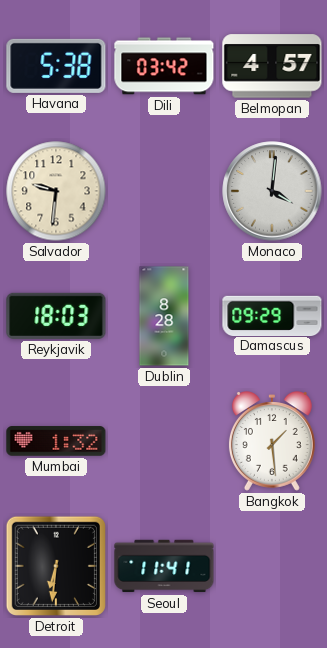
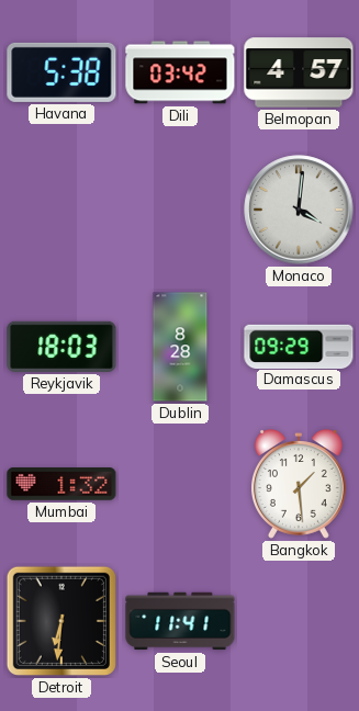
Salvador: 9:31 -> none (56, 191)
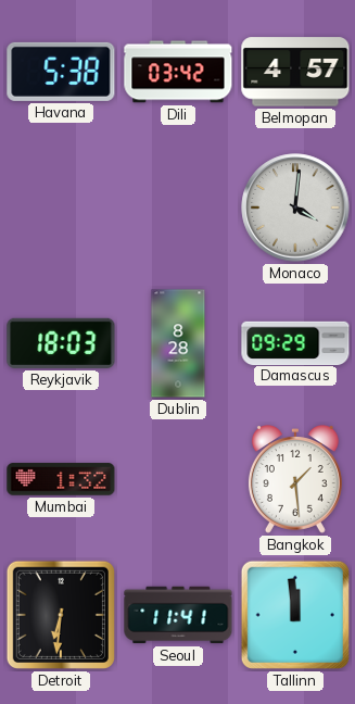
Tallinn: none -> 11:59 (295, 615)
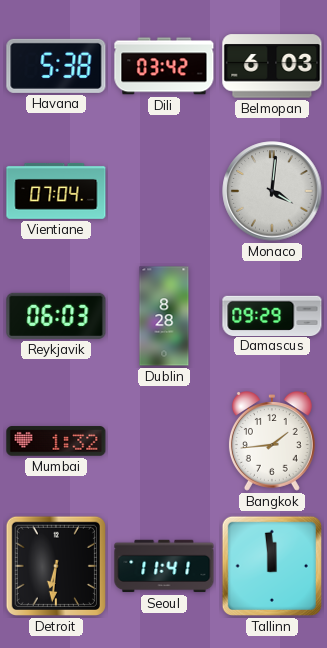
Belmopan: 4:57 -> 6:03 (272, 66)
Vientiane: none -> 07:04 (56, 191)
Reykjavik: 18:03 -> 06:03 (56, 316)
Bangkok: 1:29 -> 1:44 (272, 442)
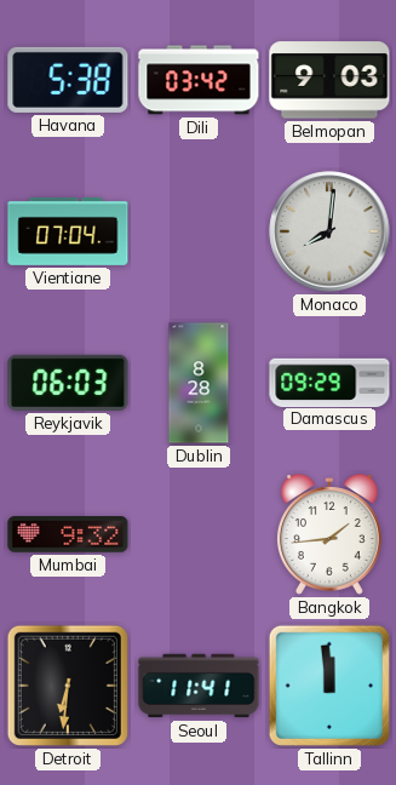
Belmopan: 6:03 -> 9:03 (329, 80)
Monaco: 4:01 -> 8:01 (329, 231)
Mumbai: 1:32 -> 9:32 (68, 534)
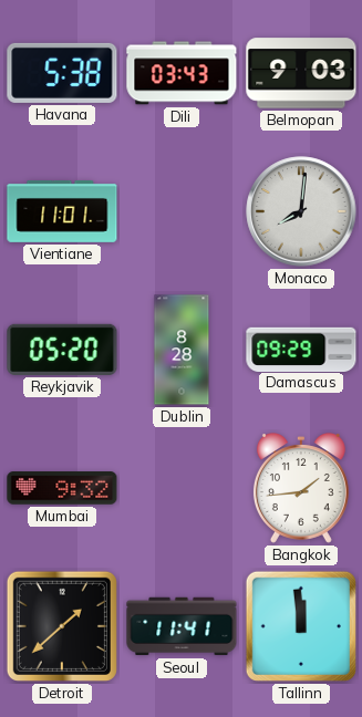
Dili: 03:42 -> 03:43 (182, 73)
Vientiane: 07:04 -> 11:01 (62, 211)
Reykjavik: 06:03 -> 05:20 (62, 350)
Detroit: 6:31 -> 1:38 (62, 626)
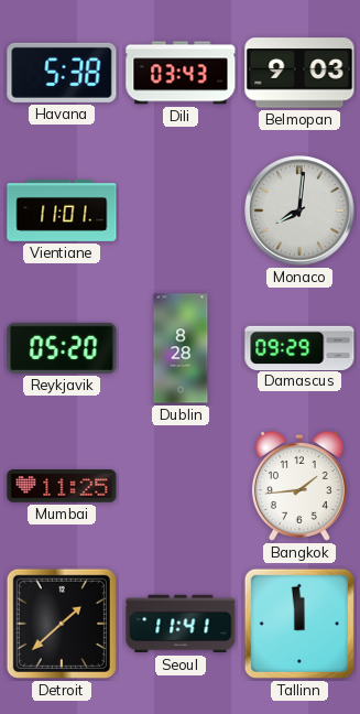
Mumbai: 9:32 -> 11:25 (62, 486)
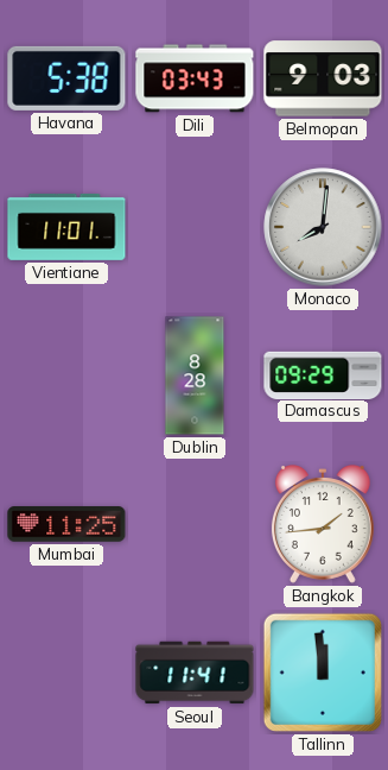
Reykjavik: 05:20 -> none (62, 348)
Detroit: 1:38 -> none (62, 624)
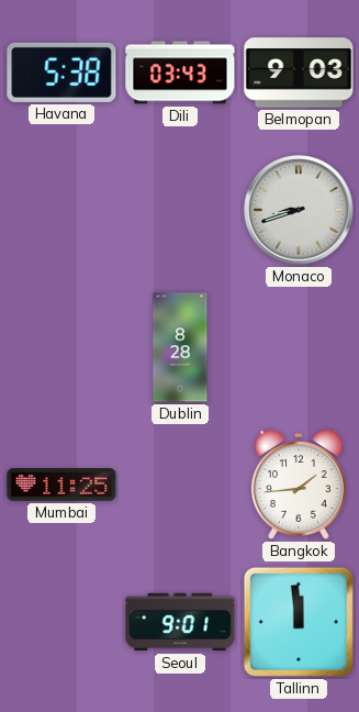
Vientiane: 11:01 -> none (66, 227)
Monaco: 8:01 -> 8:42 (299, 210)
Damascus: 09:29 -> none (323, 374)
Seoul: 11:41 -> 9:01 (180, 622)
